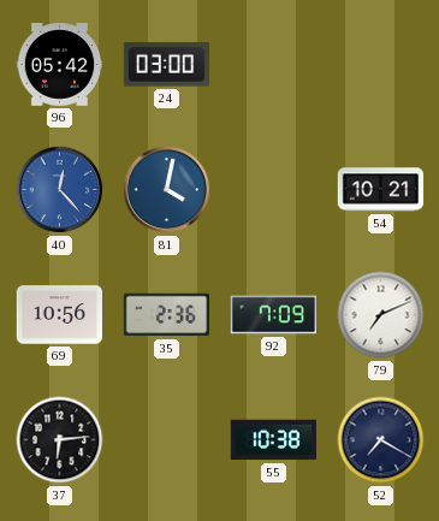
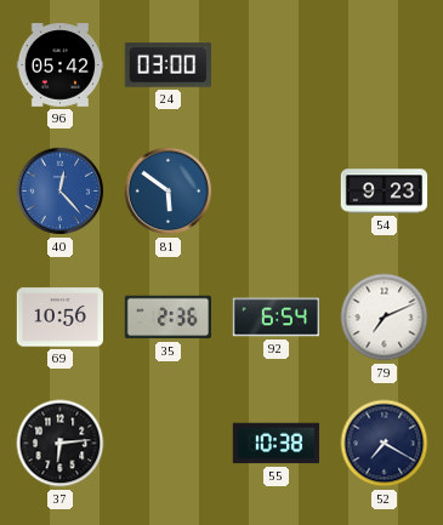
81: 4:02 -> 5:51 (169, 192)
54: 10:21 -> 9:23 (385, 192)
92: 7:09 -> 6:54 (276, 318)
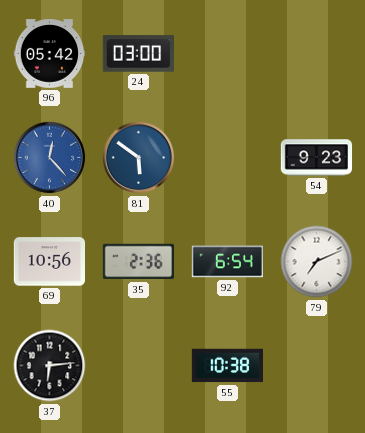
52: 7:20 -> none (385, 444)
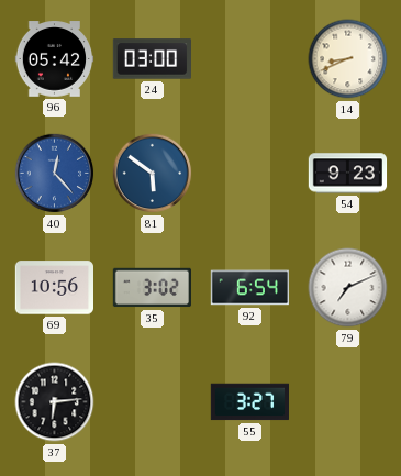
14: none -> 8:41 (348, 59)
35: 2:36 -> 3:02 (152, 288)
55: 10:38 -> 3:27 (249, 402)
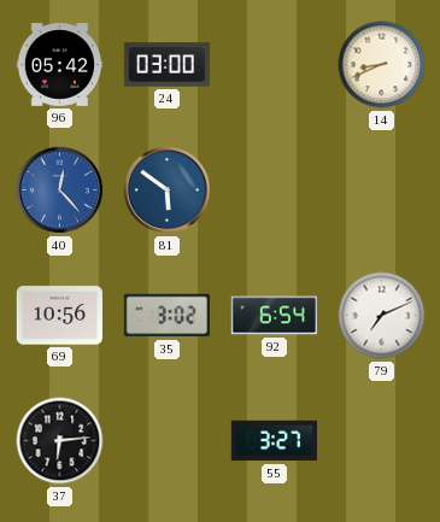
54: 9:23 -> none (348, 174)
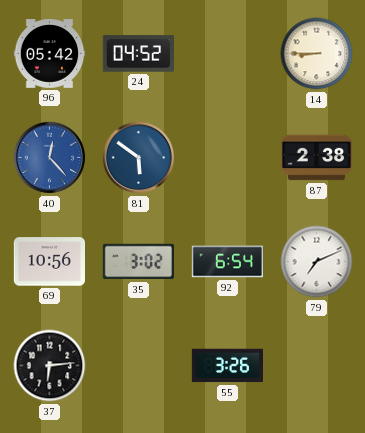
24: 03:00 -> 04:52 (138, 54)
14: 8:41 -> 8:45 (317, 54)
87: none -> 2:38 (317, 158)
55: 3:27 -> 3:26 (227, 366)
